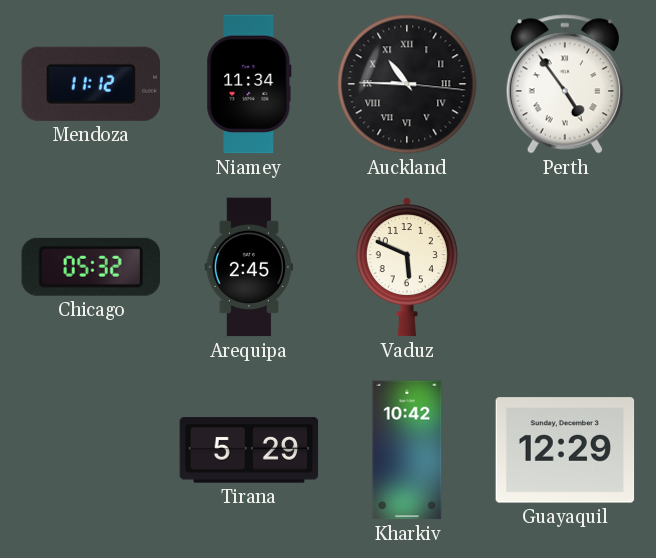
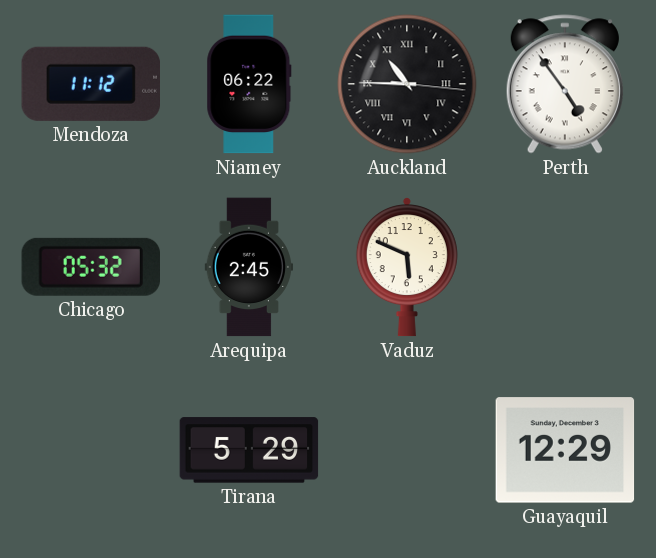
Niamey: 11:34 -> 06:22 (249, 84)
Kharkiv: 10:42 -> none (407, 450)
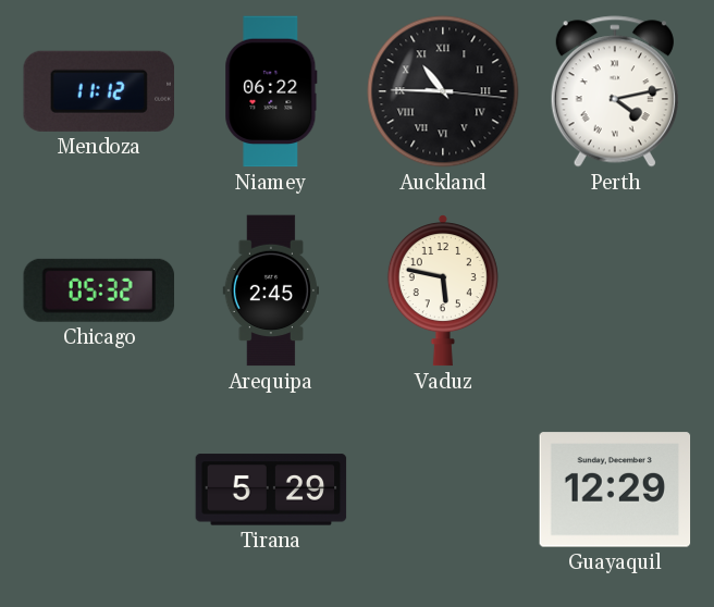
Perth: 4:54 -> 4:13 (615, 91)
Vaduz: 5:49 -> 5:47 (443, 292)
